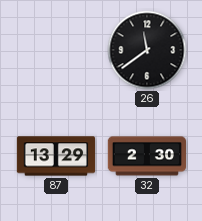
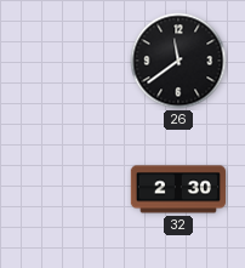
87: 13:29 -> none (56, 156)
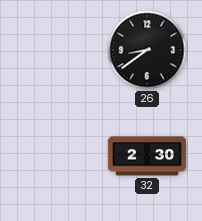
26: 11:39 -> 8:39 (147, 50)
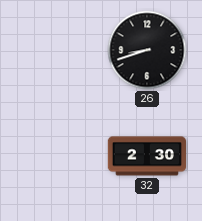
26: 8:39 -> 8:42 (147, 50)
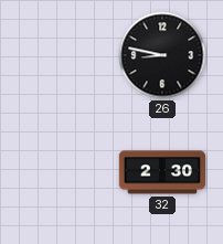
26: 8:42 -> 8:47 (162, 55)
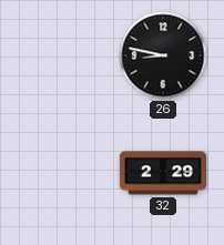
32: 2:30 -> 2:29 (162, 173)
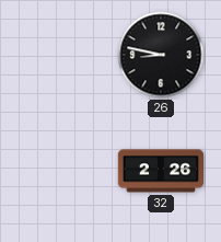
32: 2:29 -> 2:26 (160, 171)
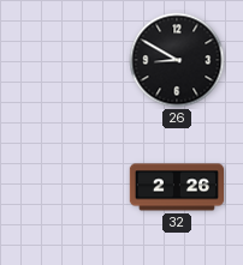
26: 8:47 -> 8:50 (177, 60)
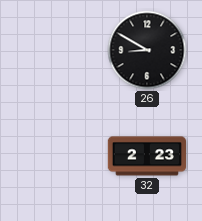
32: 2:26 -> 2:23 (146, 156)
